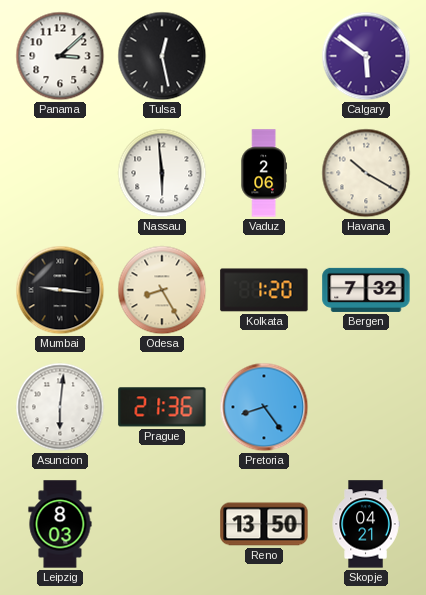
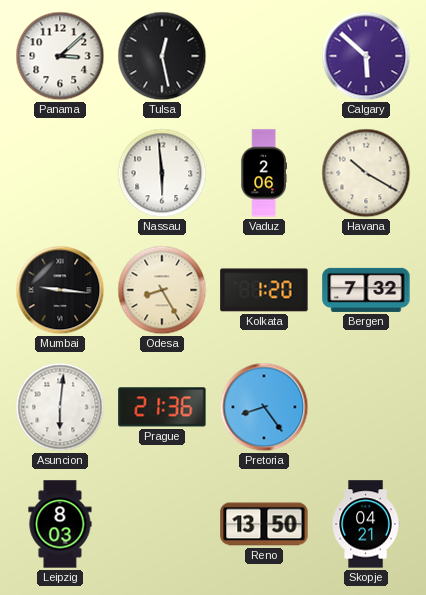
Calgary: 5:51 -> 5:52 (366, 56)
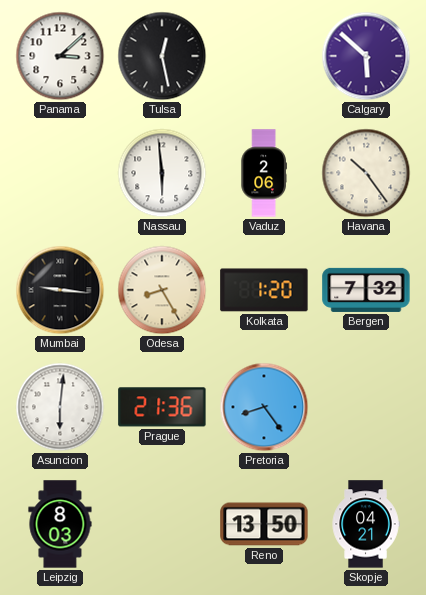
Havana: 10:20 -> 10:24 (366, 173)
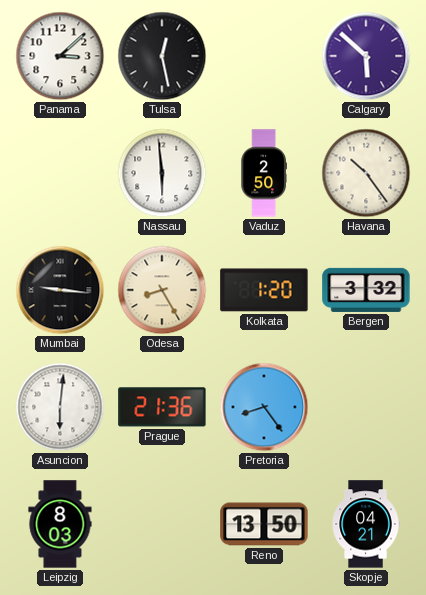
Vaduz: 2:06 -> 2:50 (264, 173)
Bergen: 7:32 -> 3:32 (366, 290)
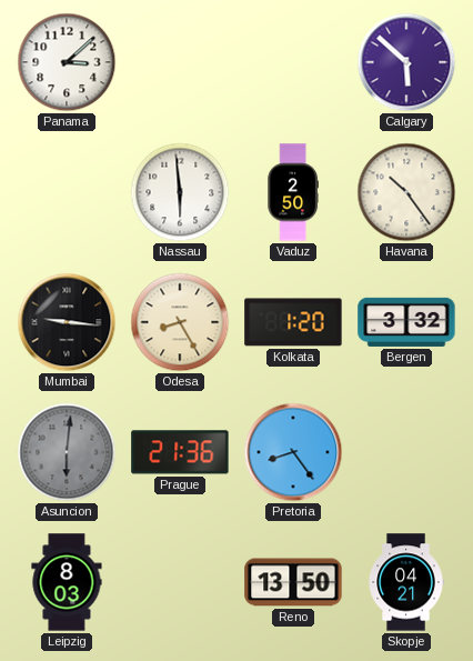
Tulsa: 12:28 -> none (162, 56)
Asuncion dial: white -> grey (67, 452)
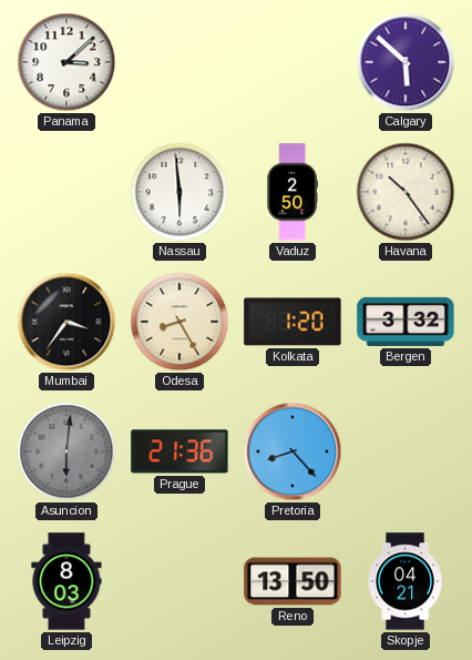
Mumbai: 9:16 -> 3:36 (66, 322)
Pretoria: 8:24 -> 8:23 (293, 451)
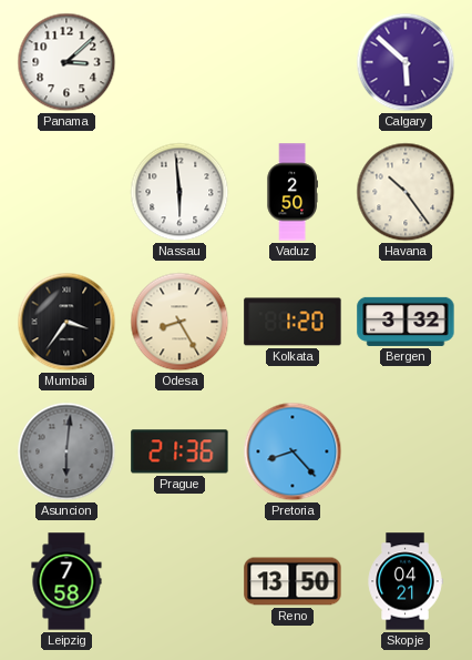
Leipzig: 8:03 -> 7:58 (66, 581)
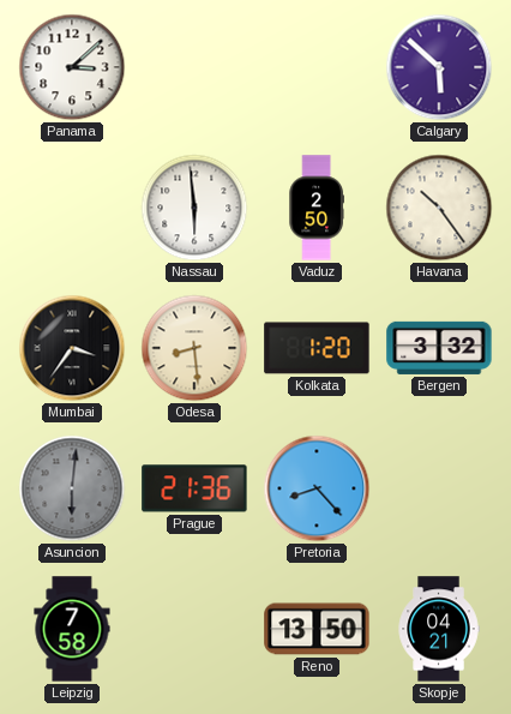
Odesa: 8:25 -> 8:29 (194, 348)
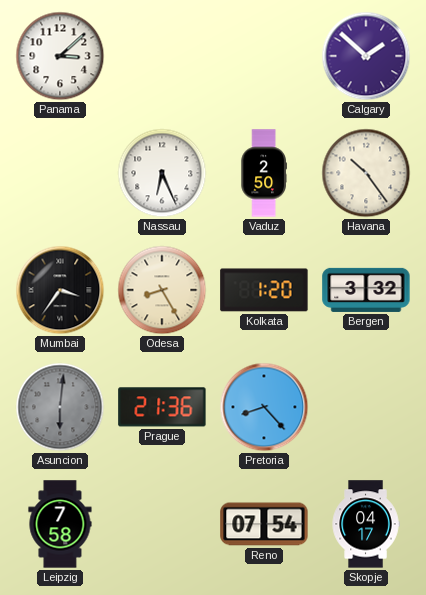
Calgary: 5:52 -> 1:52 (366, 56)
Nassau: 5:59 -> 6:26 (162, 173)
Odesa: 8:29 -> 8:25 (162, 290)
Reno: 13:50 -> 07:54 (264, 524)
Skopje: 04:21 -> 04:17 (366, 524)
